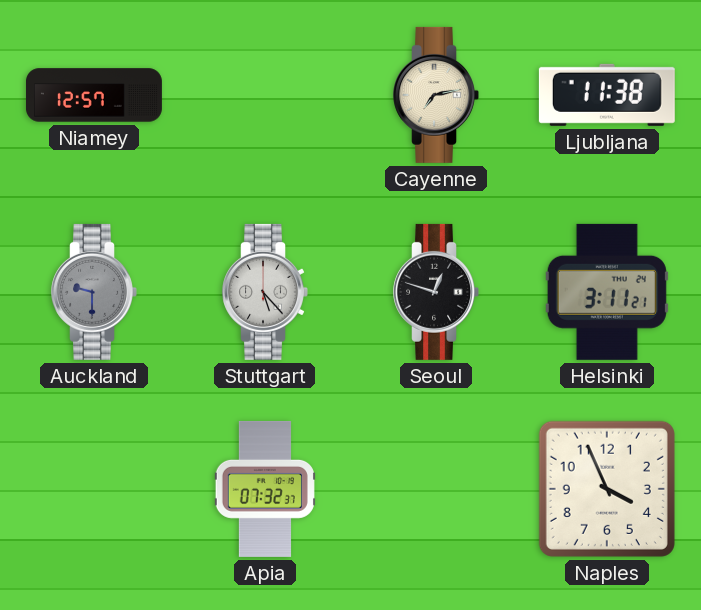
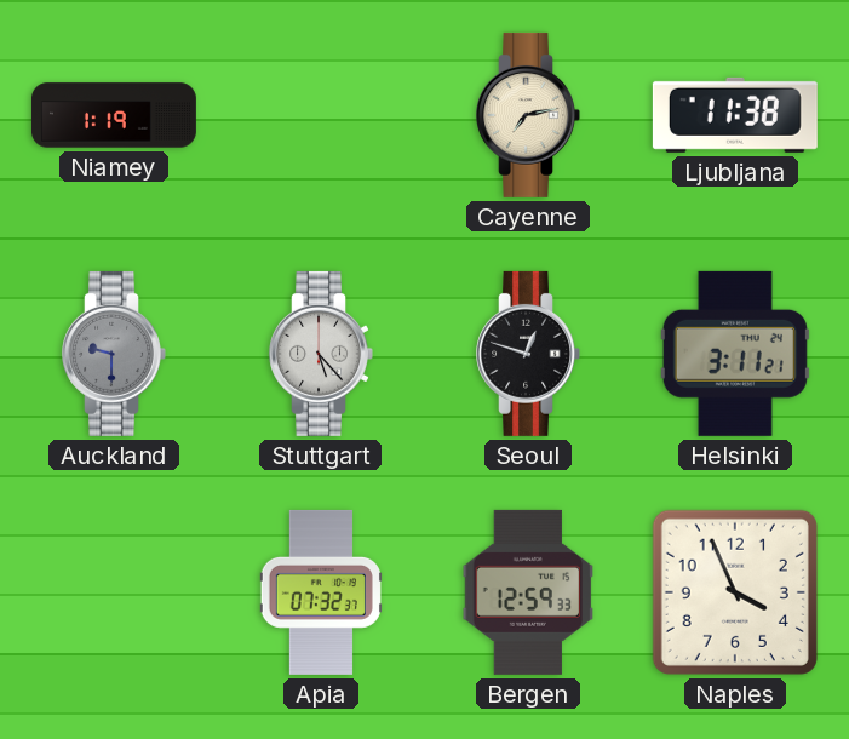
Niamey: 12:57 -> 1:19 (114, 115)
Bergen: none -> 12:59 (528, 592)
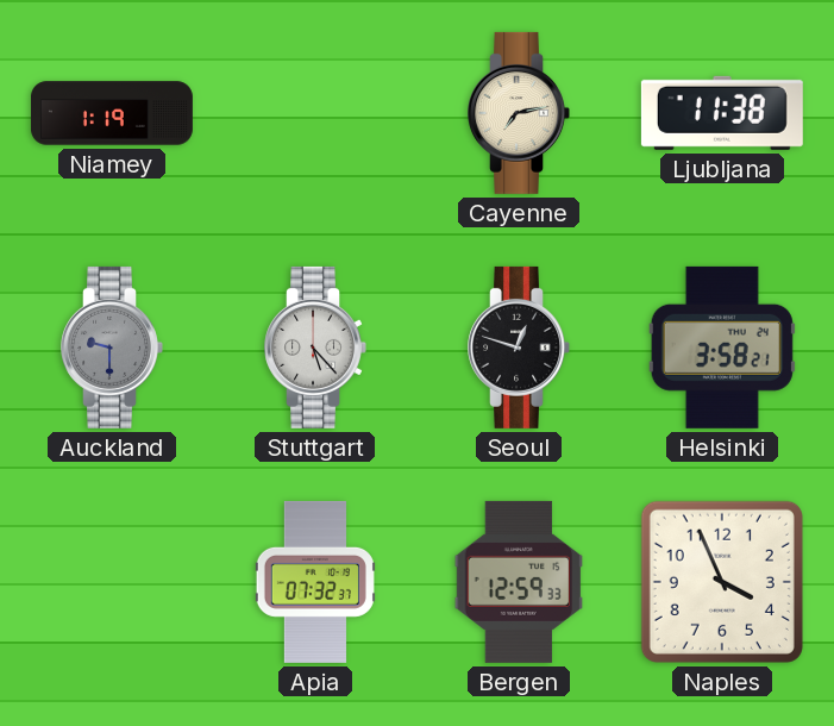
Helsinki: 3:11 -> 3:58 (722, 348)
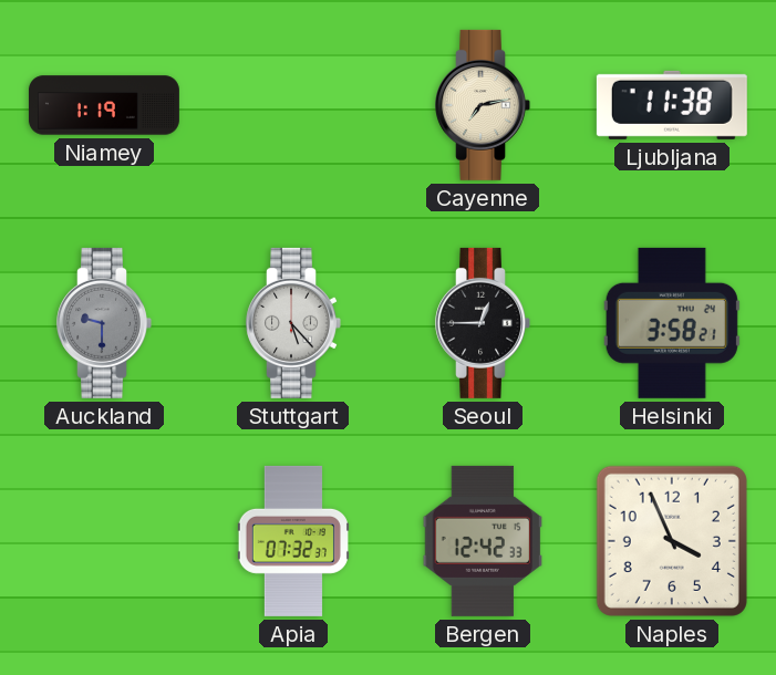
Seoul: 12:48 -> 12:45 (483, 323)
Bergen: 12:59 -> 12:42 (483, 541)
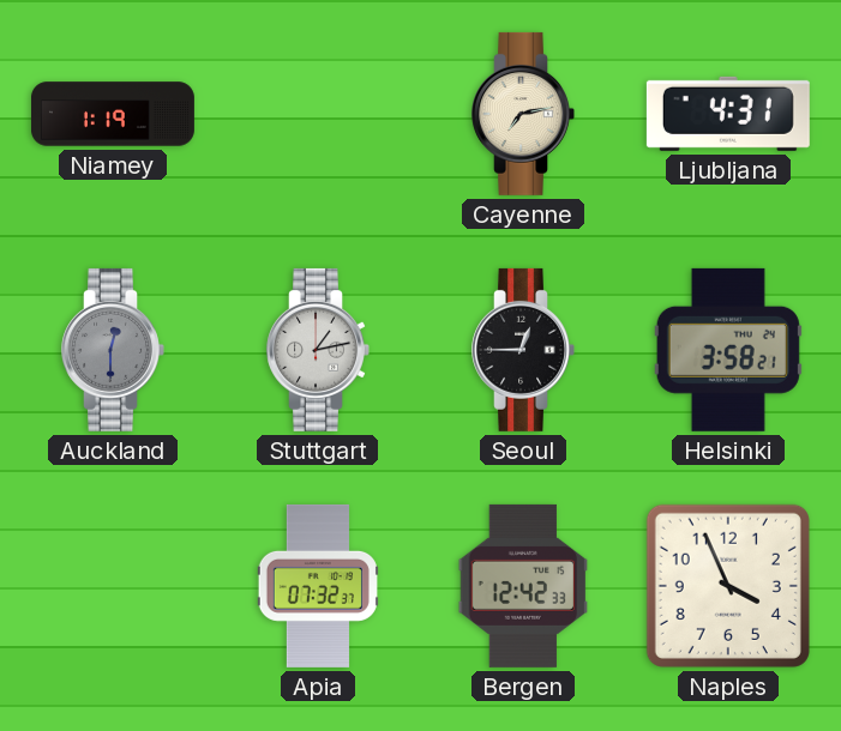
Ljubljana: 11:38 -> 4:31 (728, 114)
Auckland: 9:30 -> 12:30 (113, 350)
Stuttgart: 5:23 -> 1:13 (318, 350)
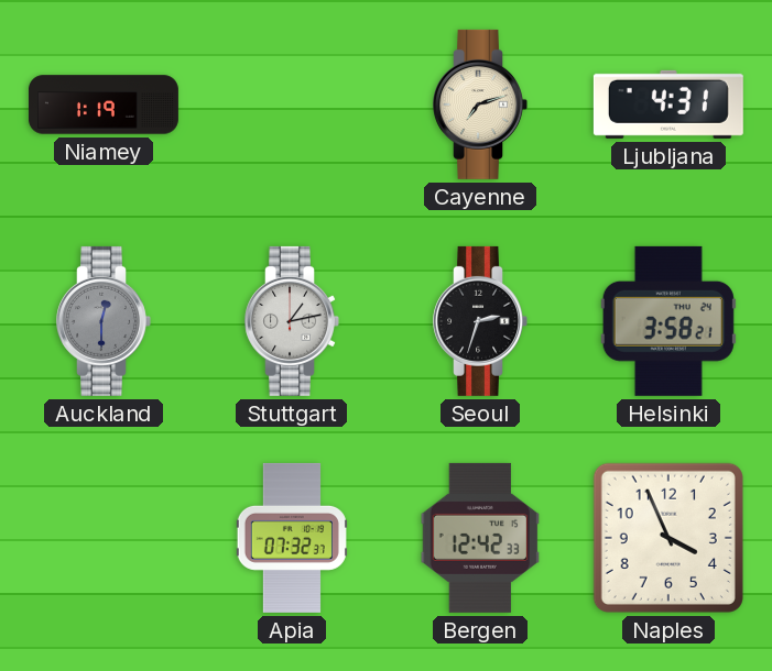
Cayenne: 7:13 -> 7:12 (480, 105)
Seoul: 12:45 -> 2:33 (480, 321)
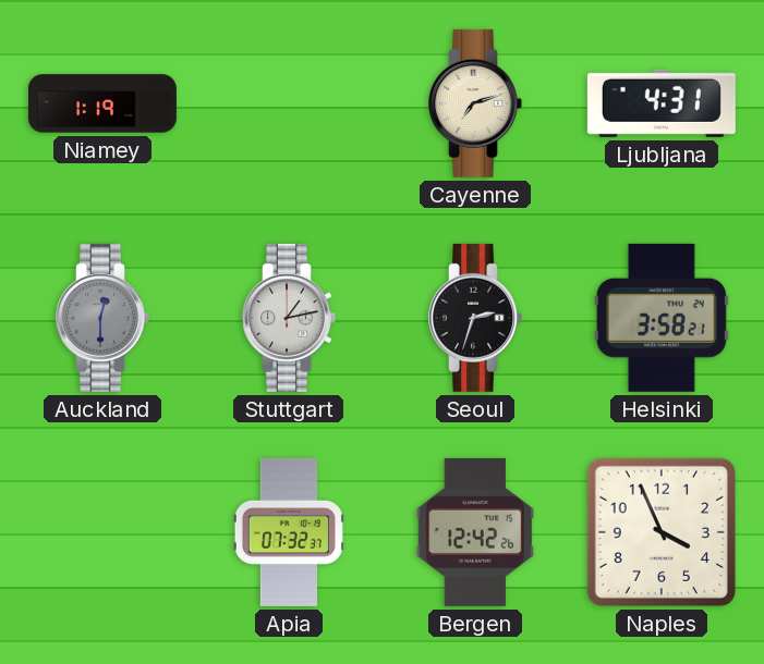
Bergen: 12:42:33 -> 12:42:26 (475, 532)
